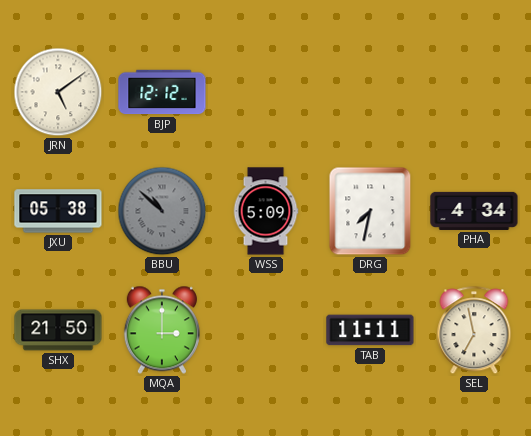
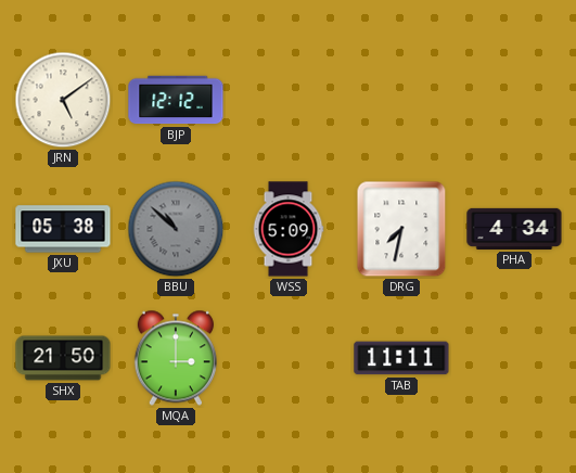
SEL: 6:58 -> none (474, 331)
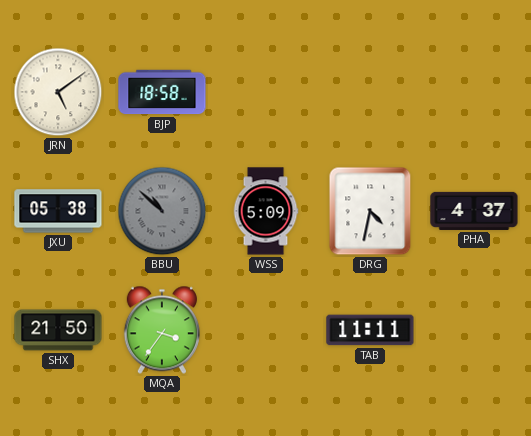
BJP: 12:12 -> 18:58 (162, 92)
DRG: 7:32 -> 4:32 (370, 211)
PHA: 4:34 -> 4:37 (474, 211)
MQA: 3:00 -> 3:36 (162, 330)
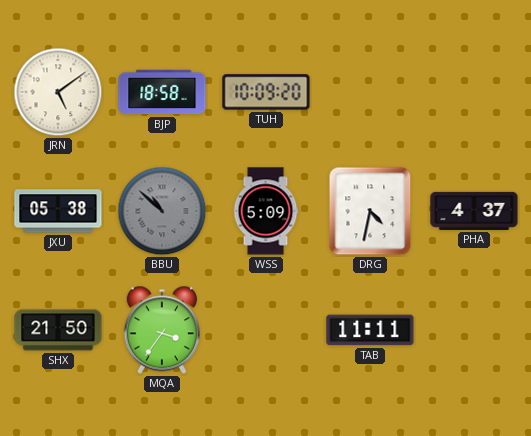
TUH: none -> 10:09 (266, 92)
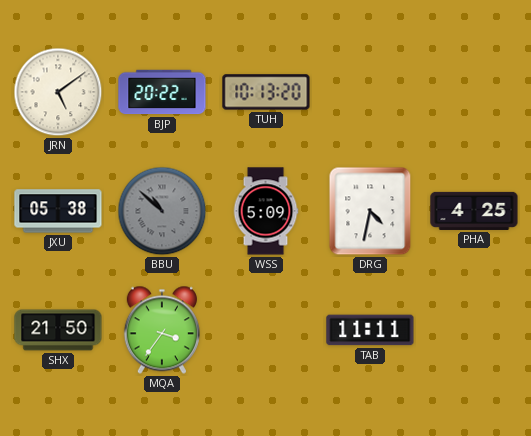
BJP: 18:58 -> 20:22 (162, 92)
TUH: 10:09 -> 10:13 (266, 92)
PHA: 4:37 -> 4:25 (474, 211)
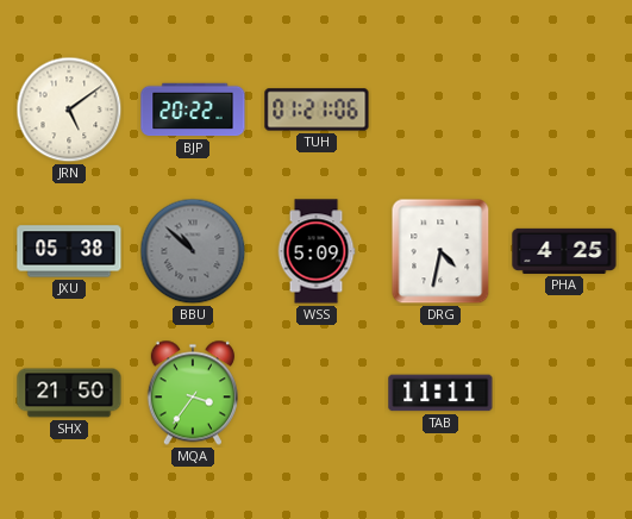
TUH: 10:13 -> 01:21 (317, 110)
